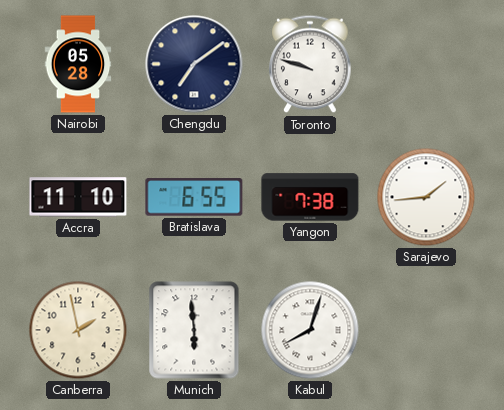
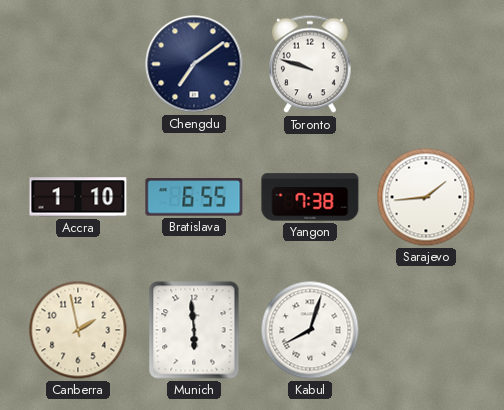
Nairobi: 05:28 -> none (78, 64)
Accra: 11:10 -> 1:10 (78, 197)
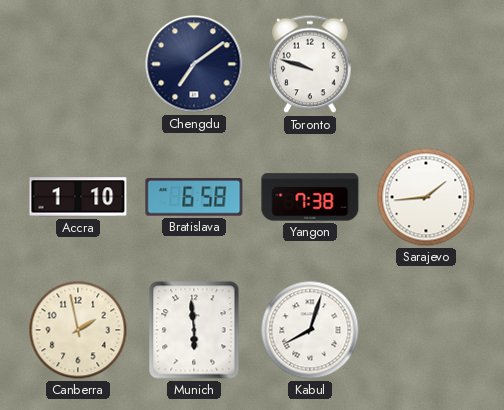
Bratislava: 6:55 -> 6:58 (194, 197)
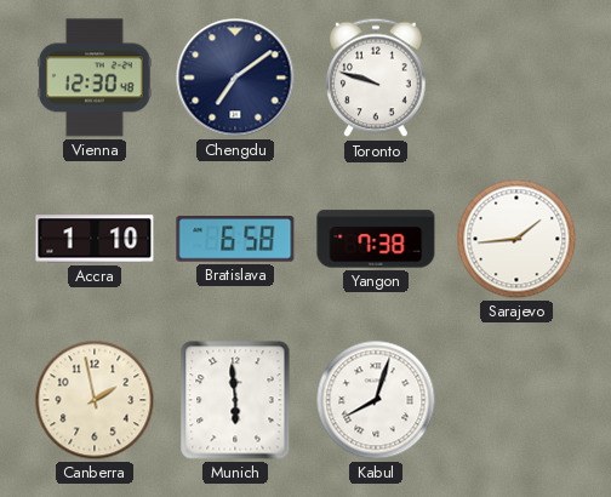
Vienna: none -> 12:30 (95, 78)
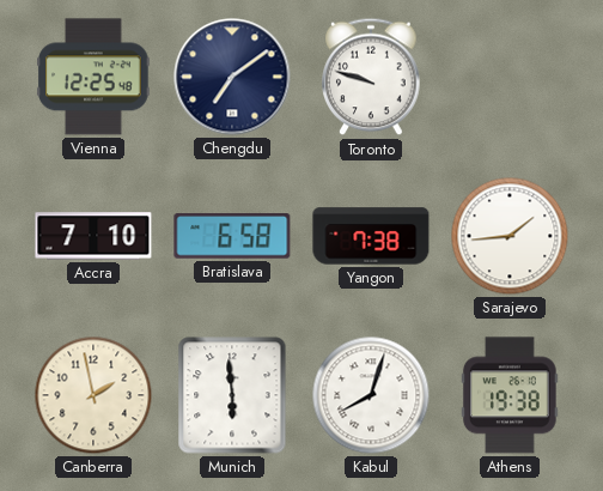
Vienna: 12:30 -> 12:25 (93, 77)
Accra: 1:10 -> 7:10 (93, 236)
Athens: none -> 19:38 (510, 395)
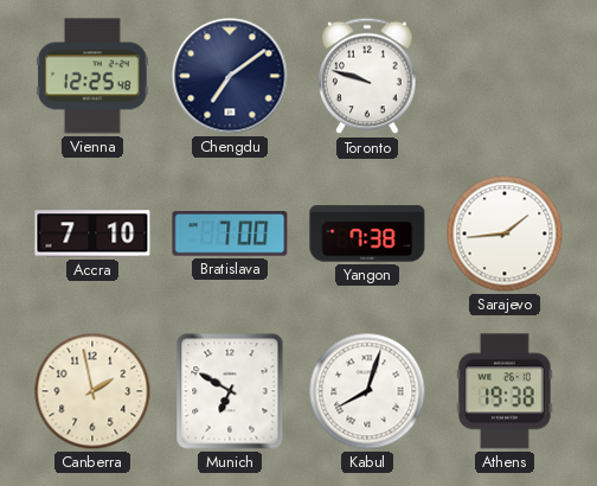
Bratislava: 6:58 -> 7:00 (230, 234)
Munich: 5:59 -> 6:50 (230, 391)
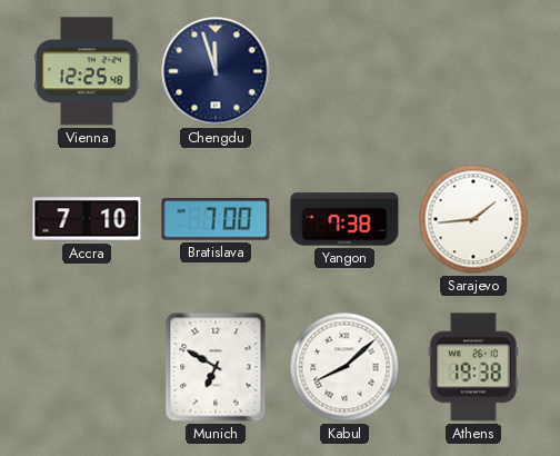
Chengdu: 7:09 -> 11:57 (216, 71)
Toronto: 9:48 -> none (367, 76)
Canberra: 1:58 -> none (92, 391)
Kabul: 8:03 -> 8:08 (344, 367)
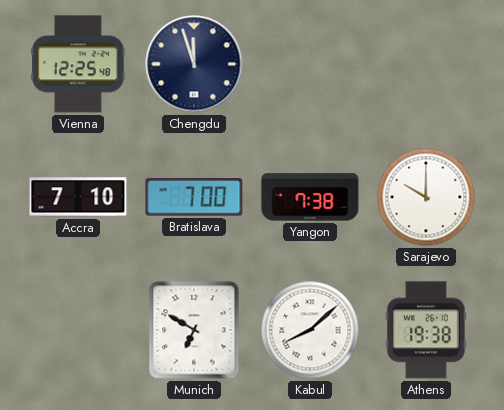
Sarajevo: 1:44 -> 10:00 (426, 197)
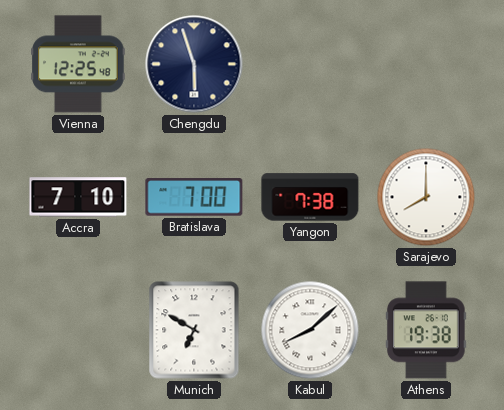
Chengdu: 11:57 -> 5:57 (194, 64)
Sarajevo: 10:00 -> 8:00 (426, 197)
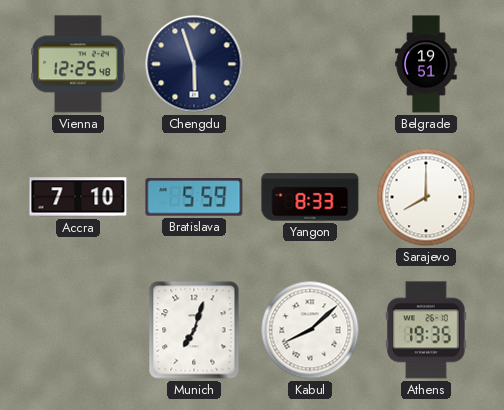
Belgrade: none -> 19:51 (426, 64)
Bratislava: 7:00 -> 5:59 (194, 197)
Yangon: 7:38 -> 8:33 (310, 197)
Munich: 6:50 -> 7:03 (194, 330)
Athens: 19:38 -> 19:35 (426, 330)
